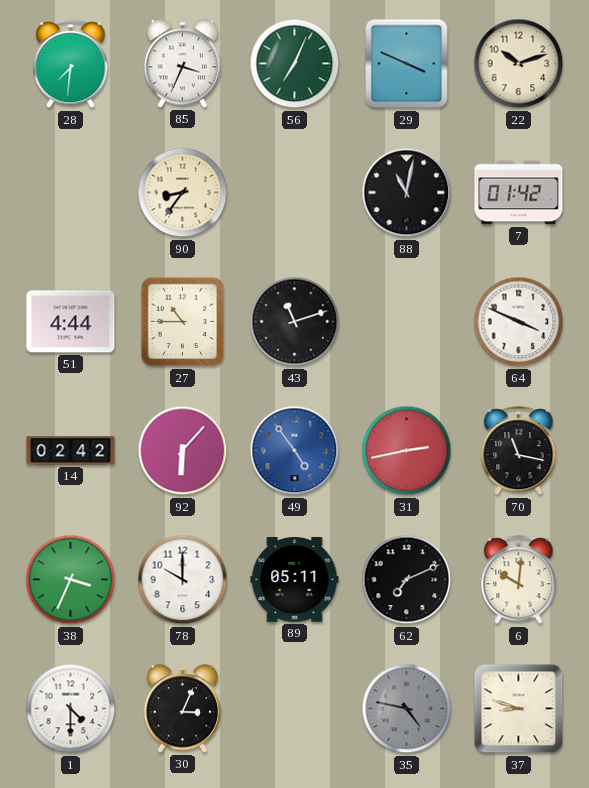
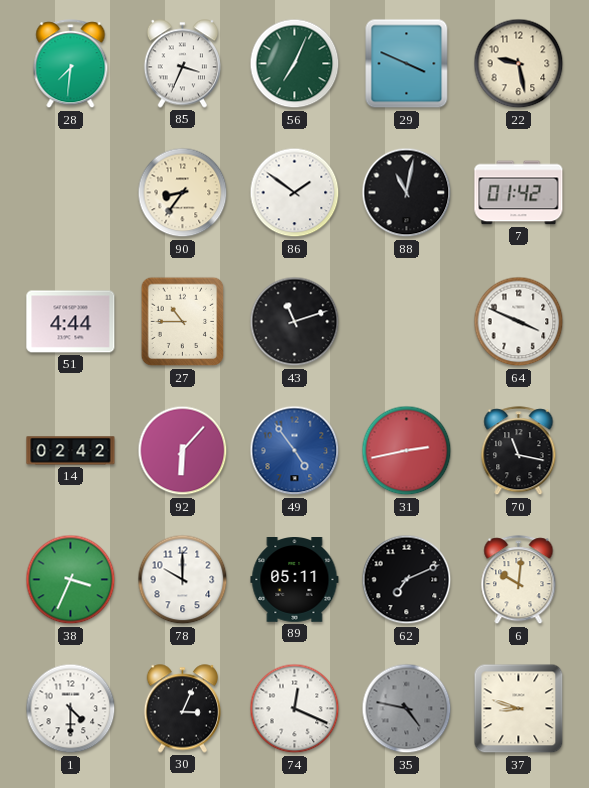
22: 10:12 -> 9:28 (519, 64)
86: none -> 1:51 (295, 193)
74: none -> 12:19 (295, 709)
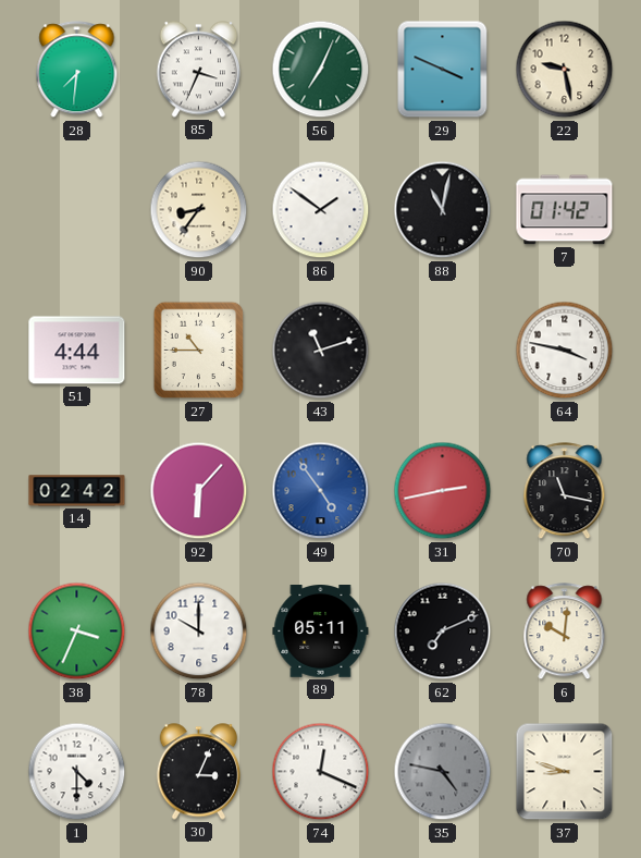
64: 3:49 -> 3:47 (565, 351)
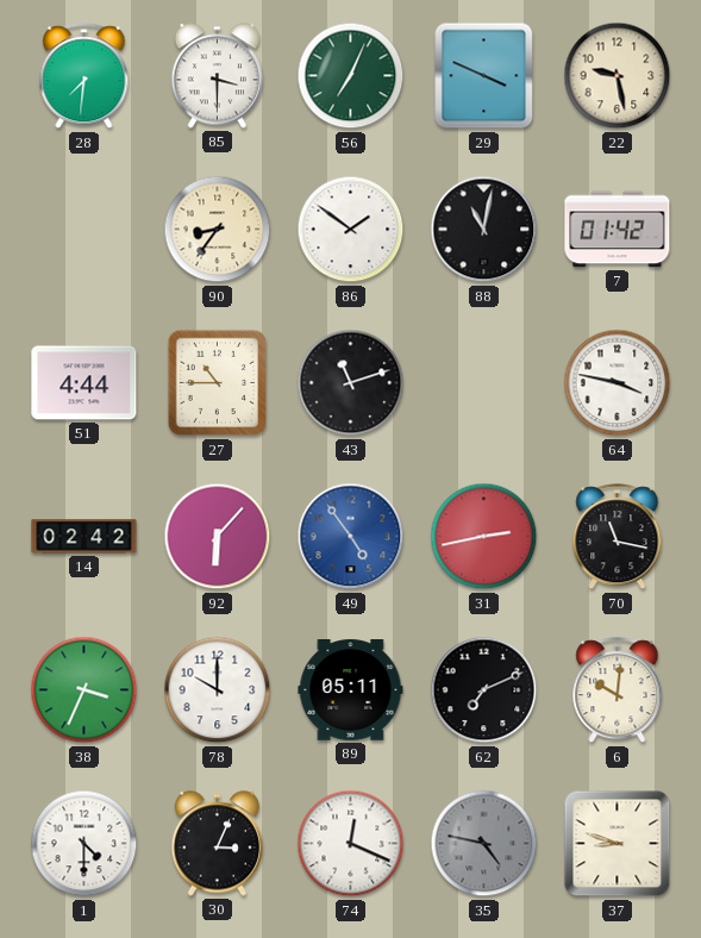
85: 3:34 -> 3:30 (217, 76)
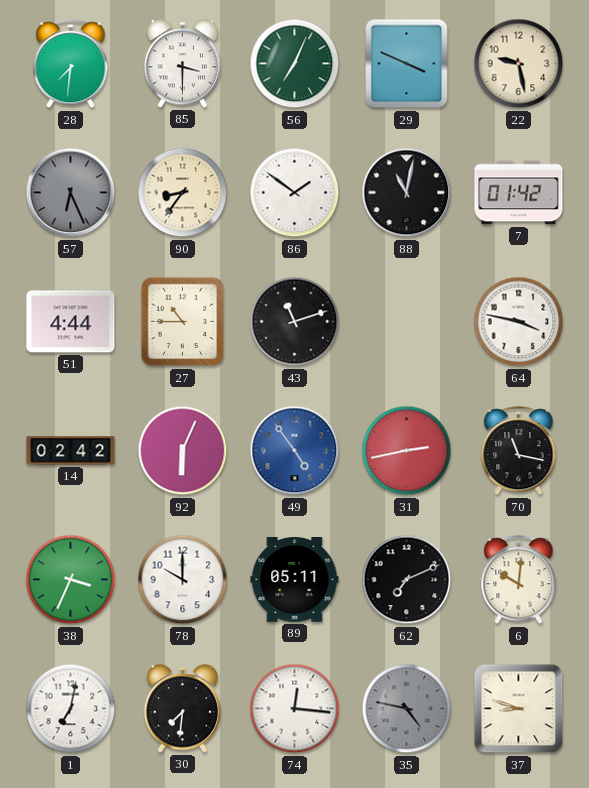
57: none -> 6:26 (71, 193)
92: 6:07 -> 6:04 (183, 451)
1: 4:30 -> 7:02 (71, 709)
30: 3:04 -> 7:31 (182, 709)
74: 12:19 -> 12:16 (295, 709)
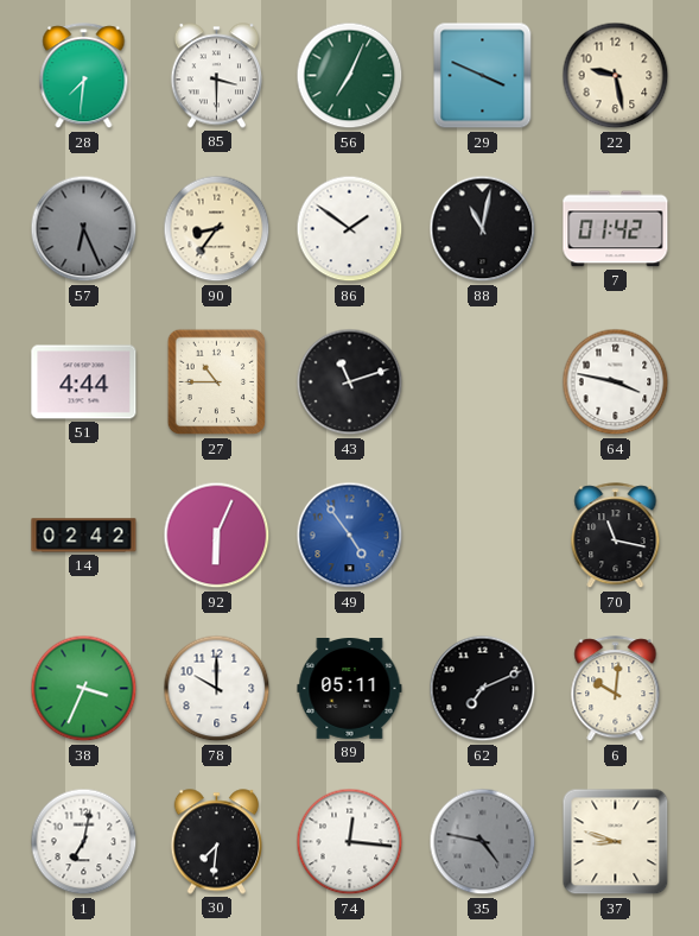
31: 2:43 -> none (407, 451)
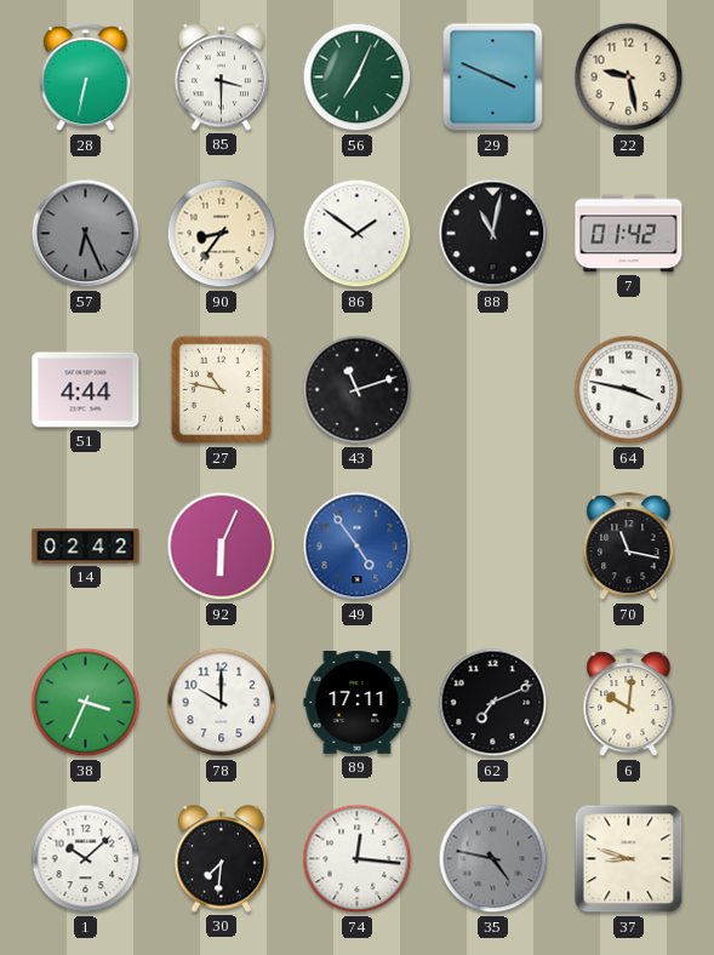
28: 7:31 -> 6:32 (86, 78)
27: 10:45 -> 10:47 (222, 390)
89: 05:11 -> 17:11 (358, 703)
1: 7:02 -> 10:08 (86, 859)
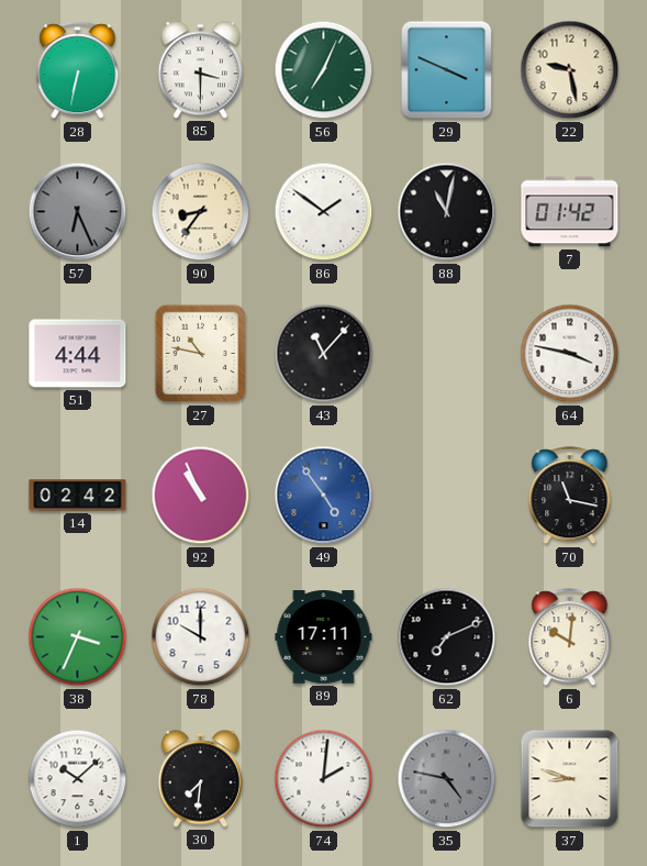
43: 11:12 -> 11:07 (324, 354)
92: 6:04 -> 10:56 (201, 496)
74: 12:16 -> 2:01 (324, 779)
